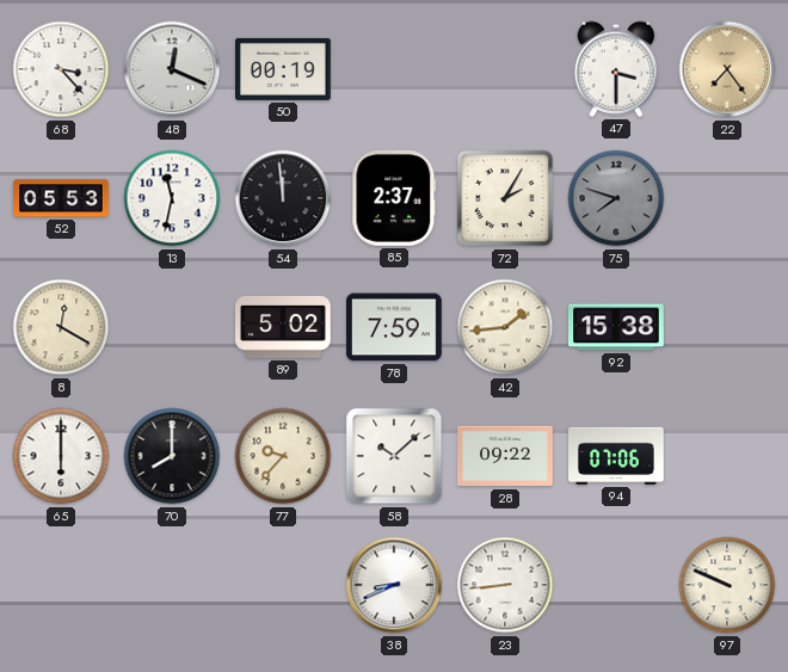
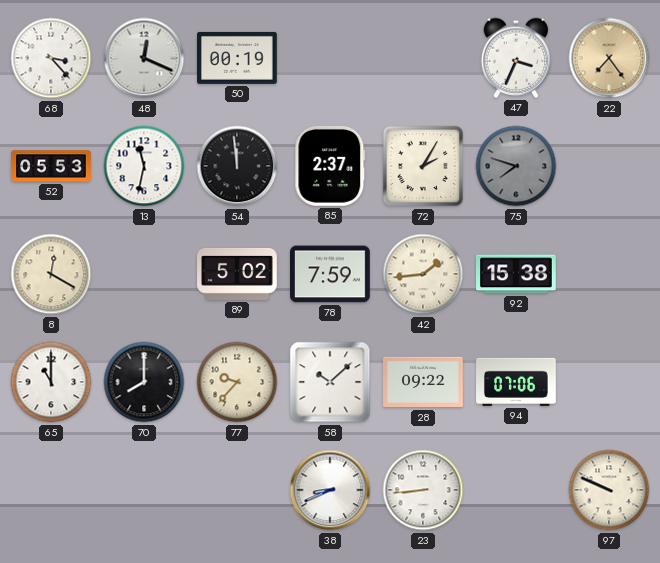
47: 3:30 -> 3:34 (516, 58)
65: 6:00 -> 11:00 (51, 382)
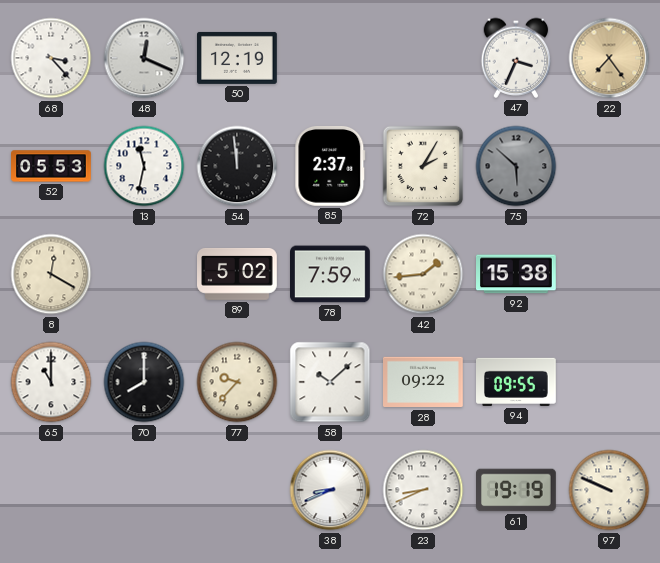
50: 00:19 -> 12:19 (238, 58)
75: 7:48 -> 5:52 (516, 166)
94: 07:06 -> 09:55 (517, 382)
23: 8:44 -> 8:41 (423, 490)
61: none -> 19:19 (517, 490)
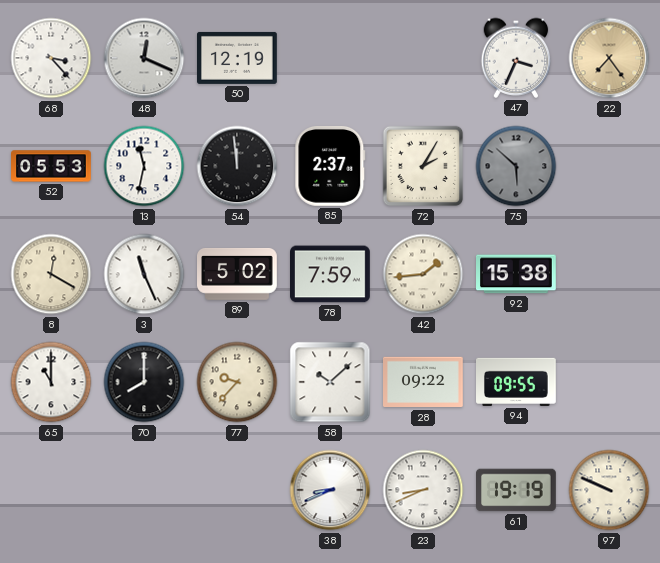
3: none -> 11:26 (144, 274)
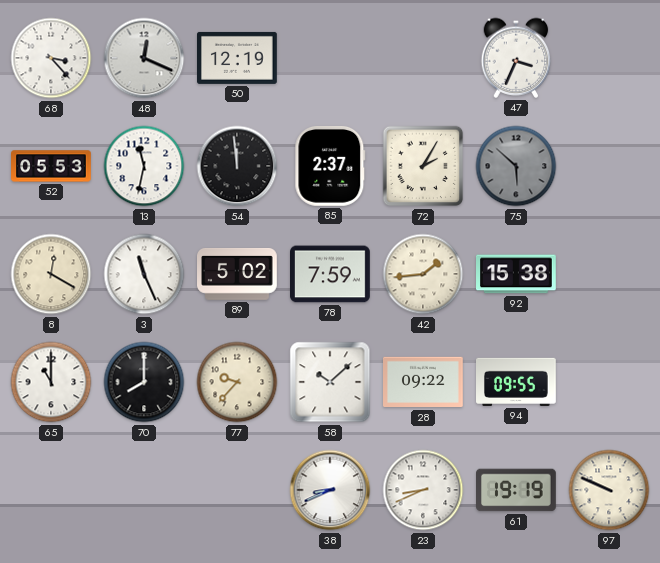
22: 7:24 -> none (609, 58)
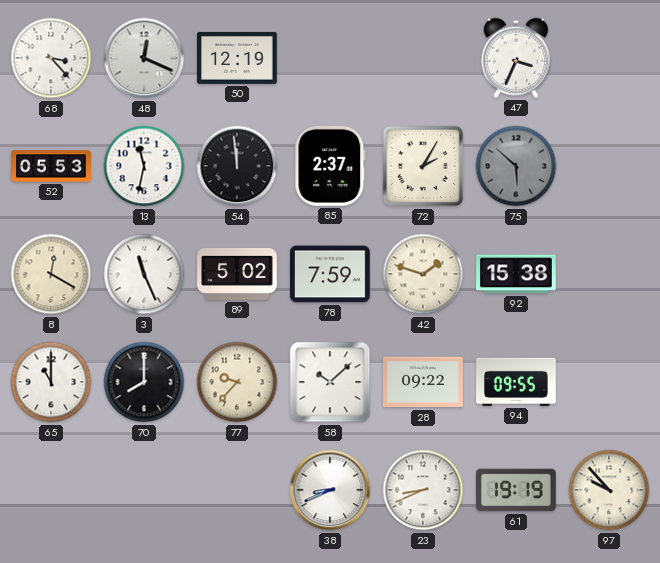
42: 1:44 -> 1:48 (423, 274)
97: 9:49 -> 9:53 (609, 490)
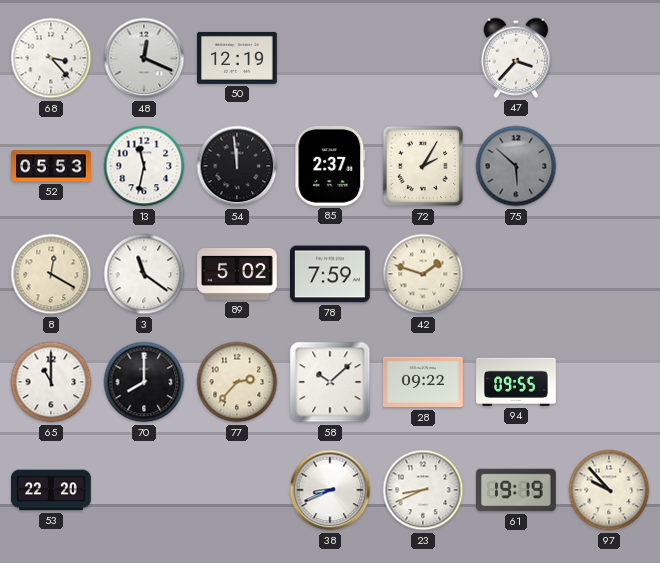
47: 3:34 -> 3:37 (516, 58)
3: 11:26 -> 11:21 (144, 274)
92: 15:38 -> none (517, 274)
77: 9:37 -> 2:37 (237, 382)
53: none -> 22:20 (52, 490)
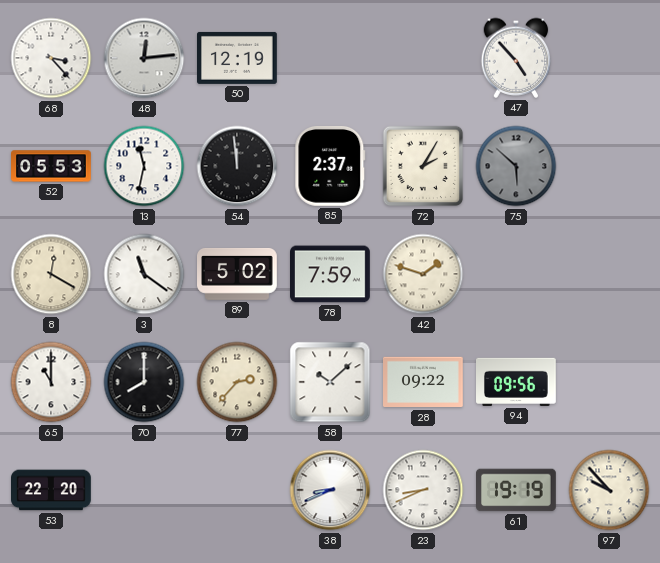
48: 12:19 -> 12:14 (144, 58)
47: 3:37 -> 4:53 (516, 58)
94: 09:55 -> 09:56 (517, 382)
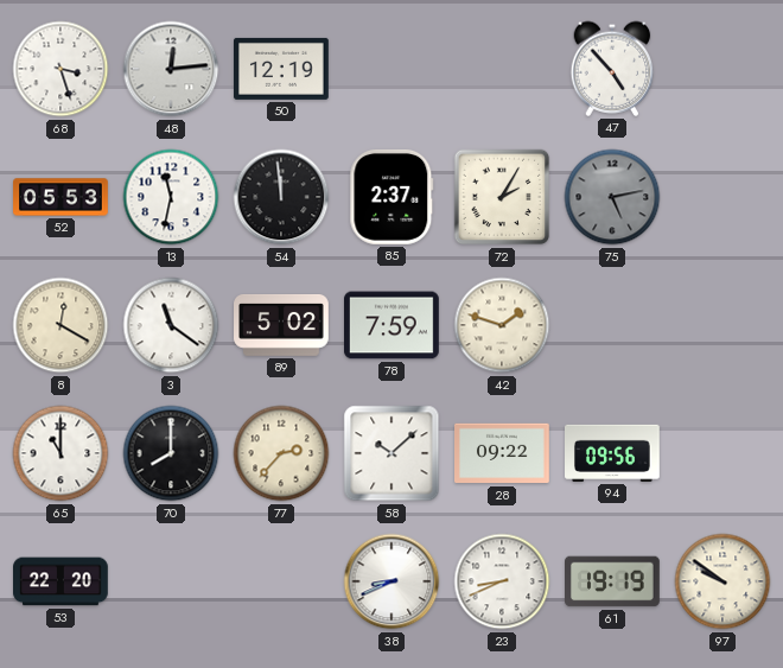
68: 3:23 -> 3:27 (61, 69)
75: 5:52 -> 5:13 (612, 197)
97: 9:53 -> 9:51 (722, 581)
